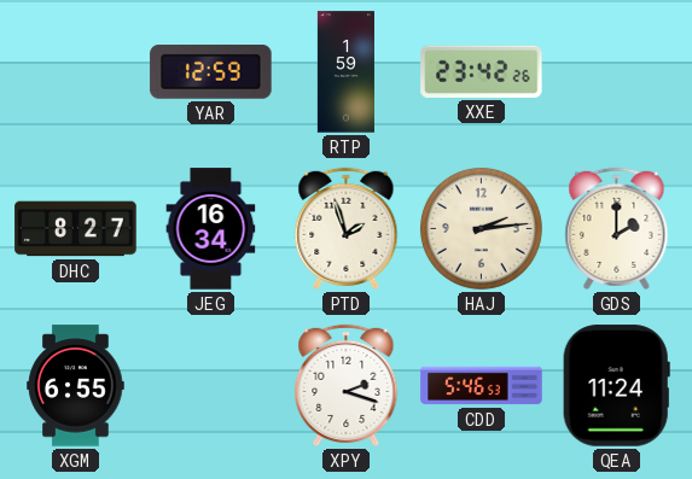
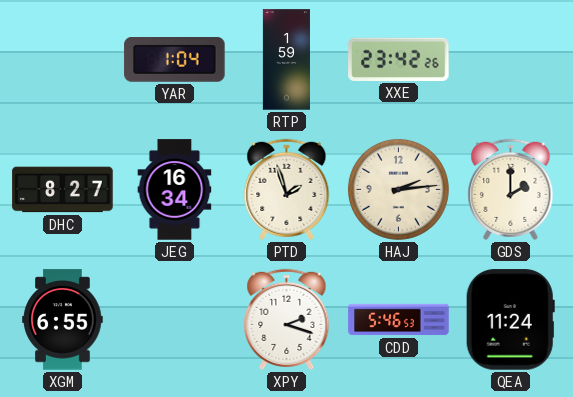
YAR: 12:59 -> 1:04 (175, 60)
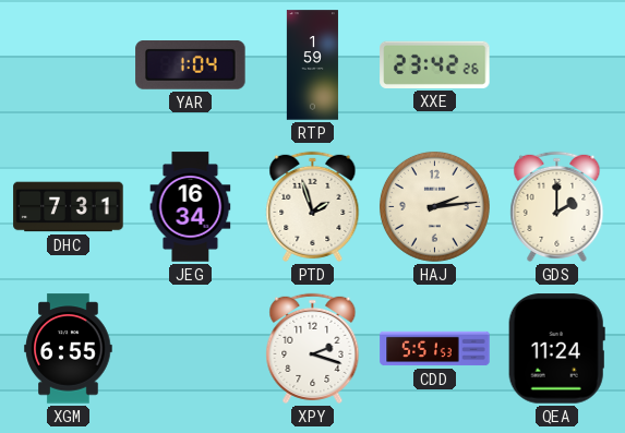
DHC: 8:27 -> 7:31 (69, 207)
CDD: 5:46 -> 5:51 (435, 349)
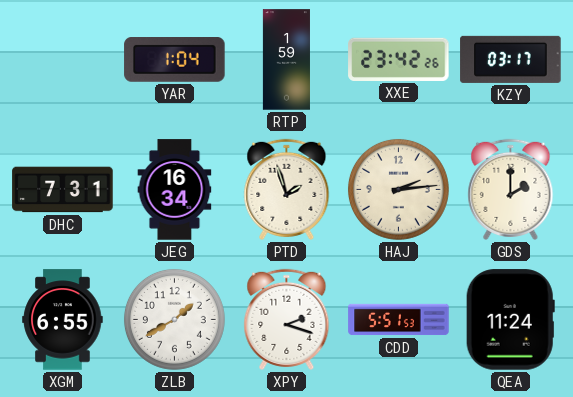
KZY: none -> 03:17 (511, 59)
ZLB: none -> 1:40 (174, 319)
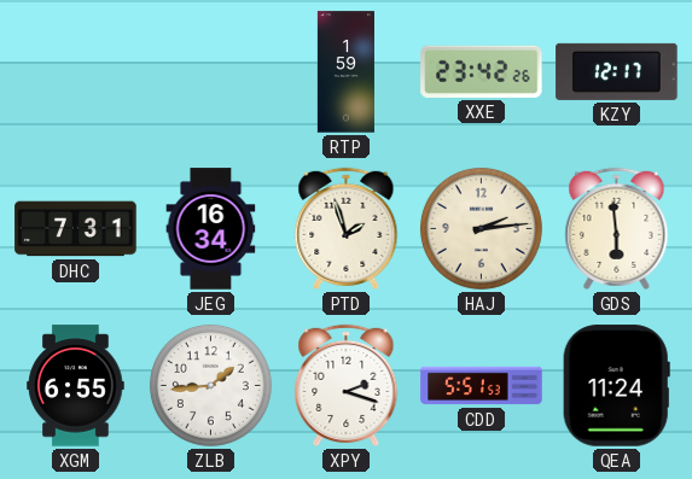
YAR: 1:04 -> none (175, 60)
KZY: 03:17 -> 12:17 (617, 71)
GDS: 2:00 -> 5:59 (617, 228)
ZLB: 1:40 -> 1:44 (210, 385)
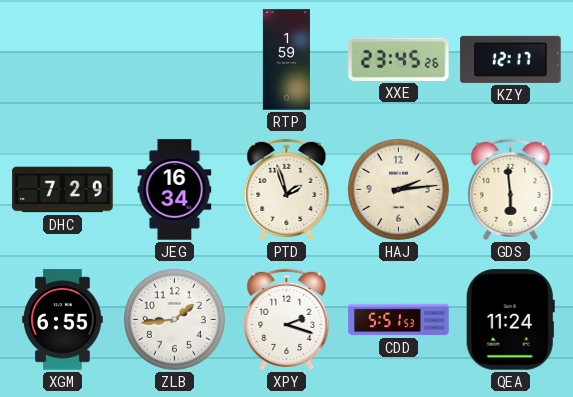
XXE: 23:42 -> 23:45 (399, 59)
DHC: 7:31 -> 7:29 (63, 190)
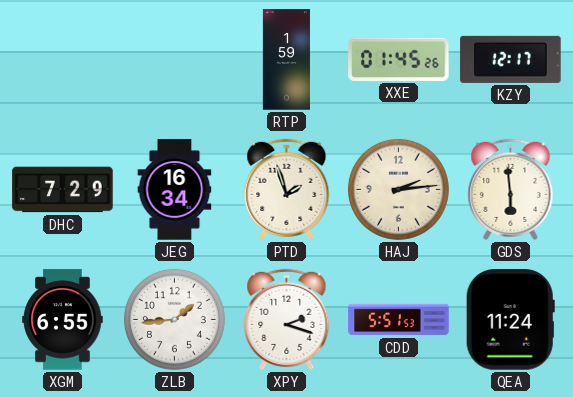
XXE: 23:45 -> 01:45 (399, 59)
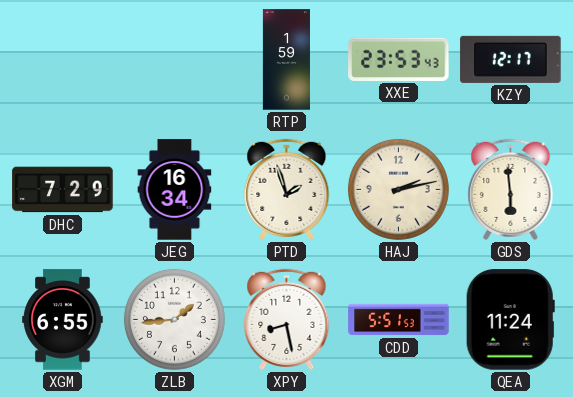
XXE: 01:45 -> 23:53 (399, 59)
HAJ: 2:14 -> 2:13 (398, 189)
XPY: 2:18 -> 8:28 (287, 319)
